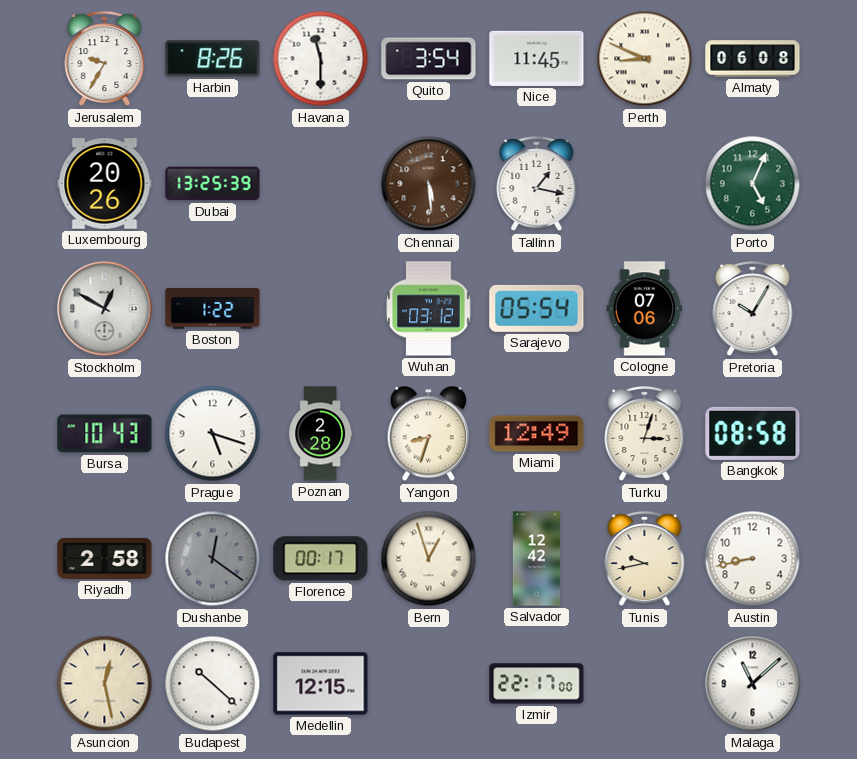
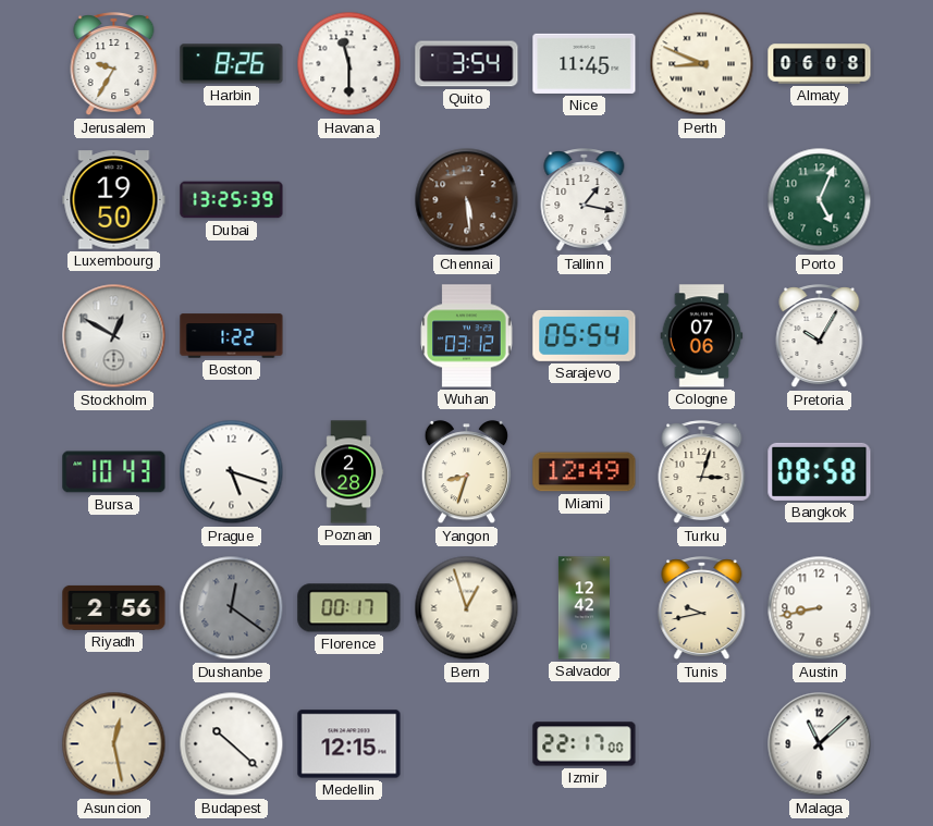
Luxembourg: 20:26 -> 19:50 (114, 200)
Riyadh: 2:58 -> 2:56 (114, 607)
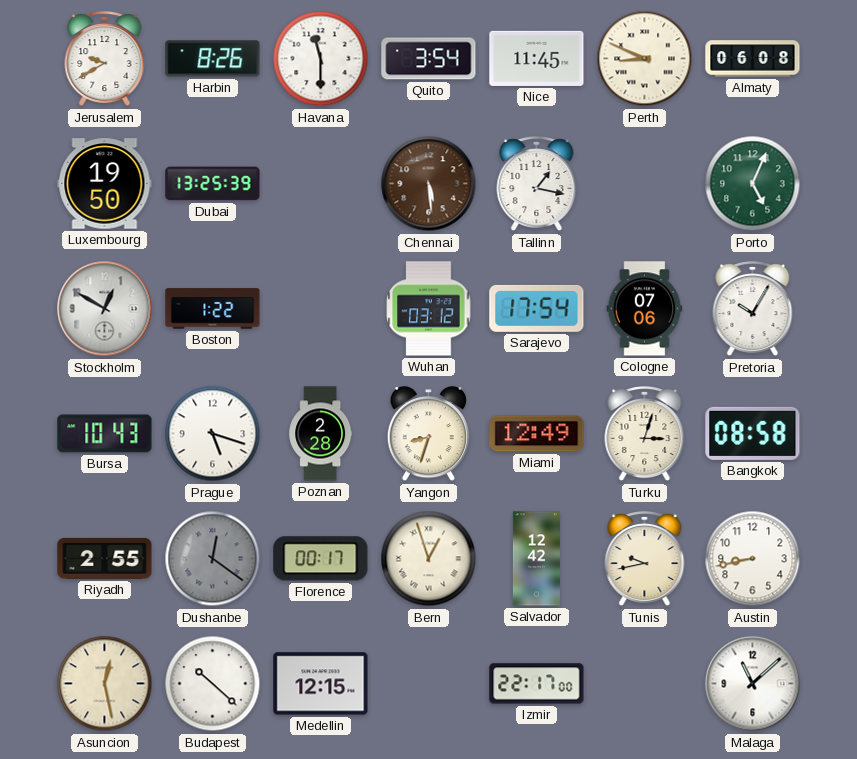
Jerusalem: 9:35 -> 9:40 (105, 59)
Sarajevo: 05:54 -> 17:54 (537, 308)
Riyadh: 2:56 -> 2:55 (105, 558)
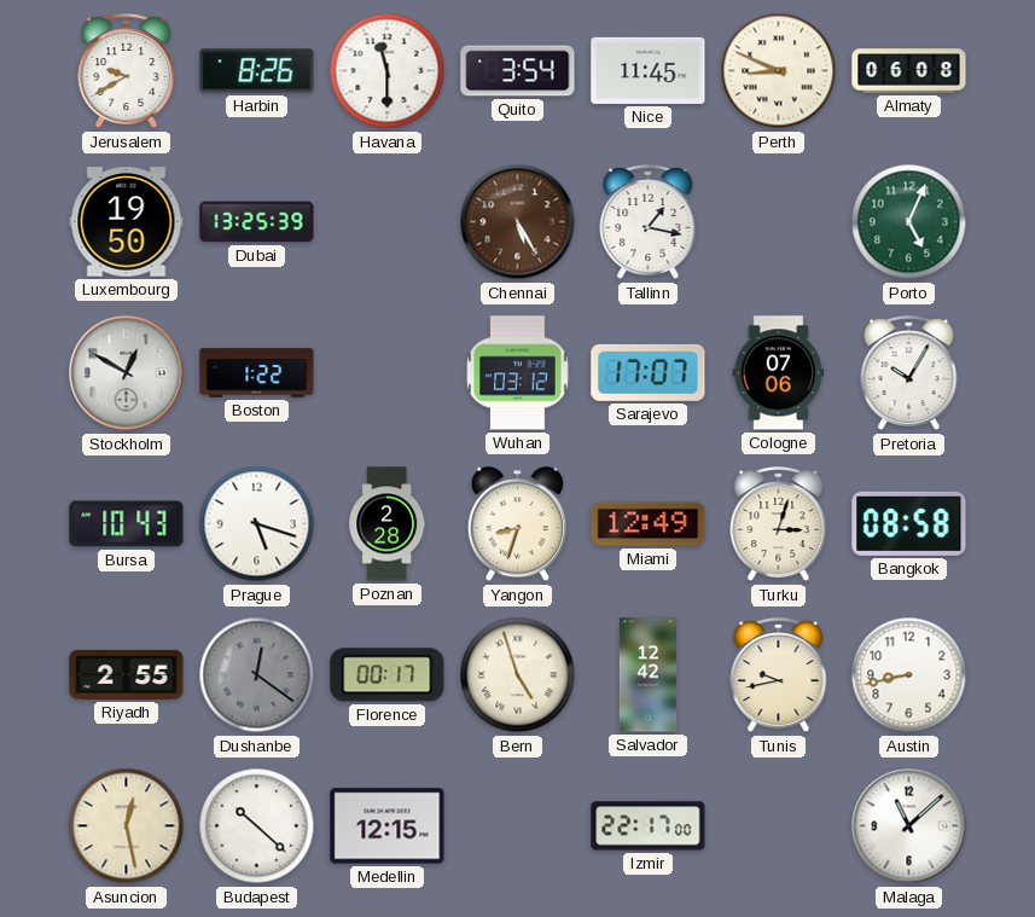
Chennai: 5:29 -> 5:25 (518, 222)
Sarajevo: 17:54 -> 17:07 (649, 372)
Bern: 12:57 -> 4:57 (518, 675)
